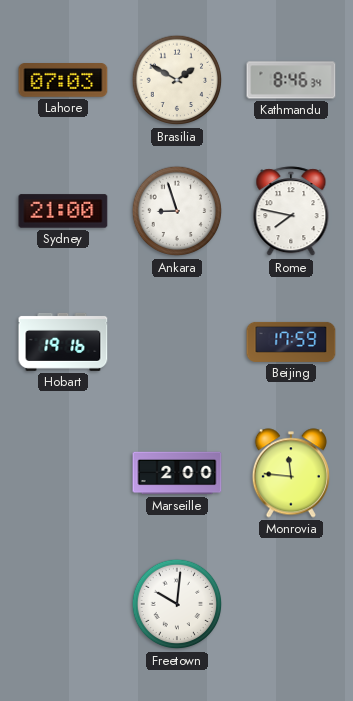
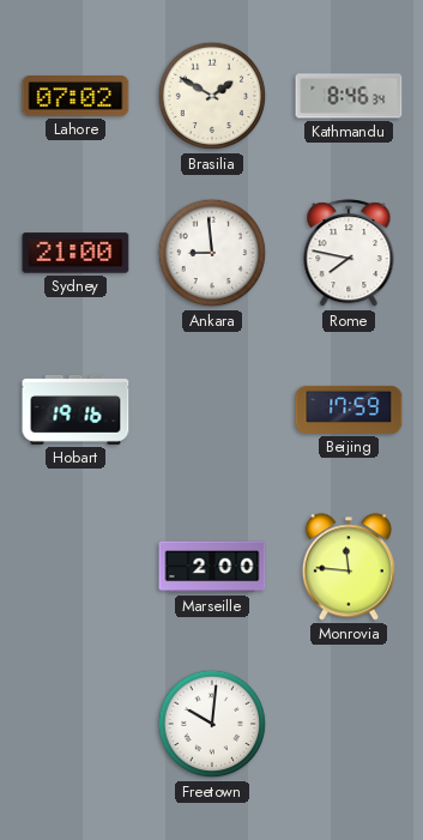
Lahore: 07:03 -> 07:02 (75, 97)
Ankara: 8:57 -> 8:59 (212, 253)
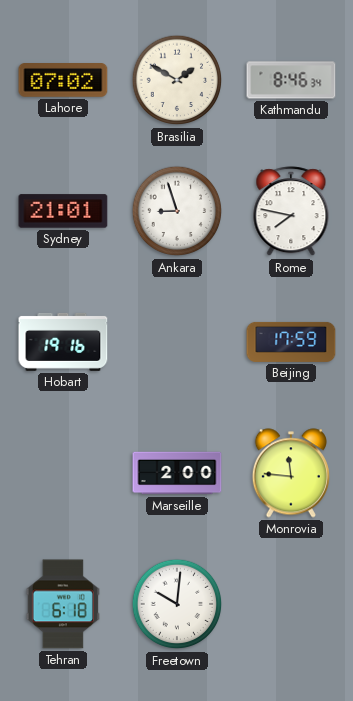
Sydney: 21:00 -> 21:01 (63, 211)
Ankara: 8:59 -> 8:57 (177, 211)
Tehran: none -> 6:18 (63, 604)
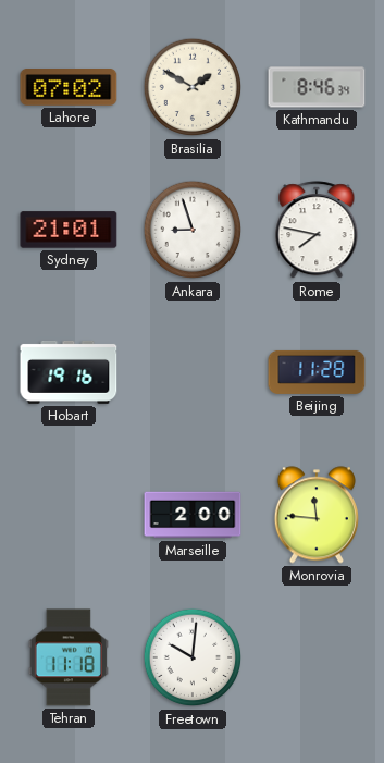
Beijing: 17:59 -> 11:28 (317, 372)
Tehran: 6:18 -> 11:18 (69, 657)
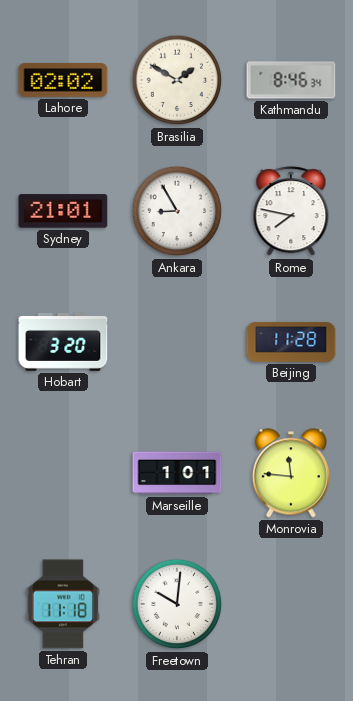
Lahore: 07:02 -> 02:02 (63, 81)
Ankara: 8:57 -> 8:55 (177, 211)
Hobart: 19:16 -> 3:20 (63, 342)
Marseille: 2:00 -> 1:01 (177, 473)
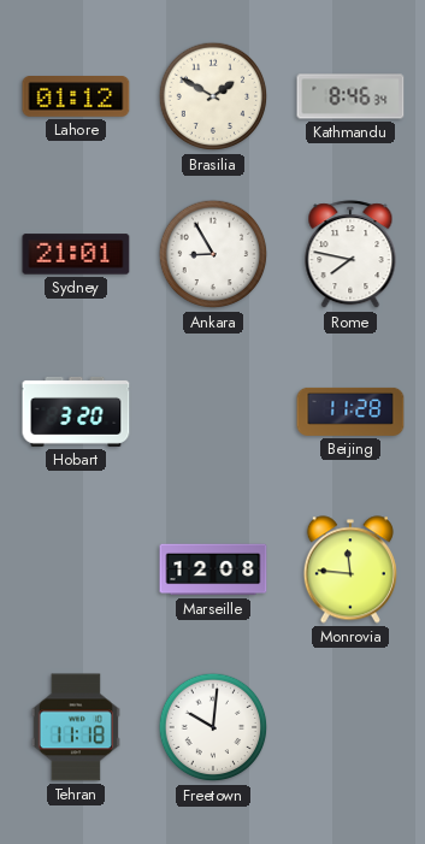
Lahore: 02:02 -> 01:12 (76, 98)
Marseille: 1:01 -> 12:08 (213, 569)
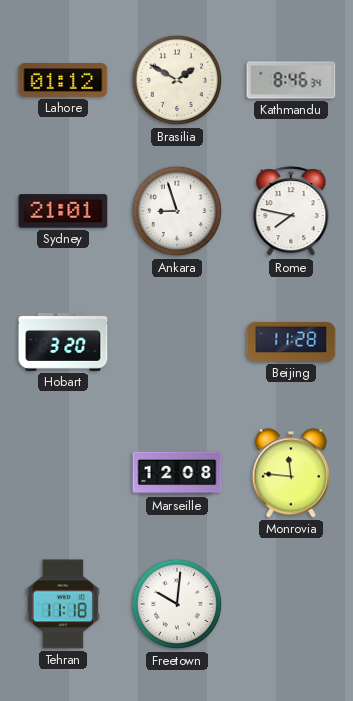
Ankara: 8:55 -> 8:57 (177, 211)
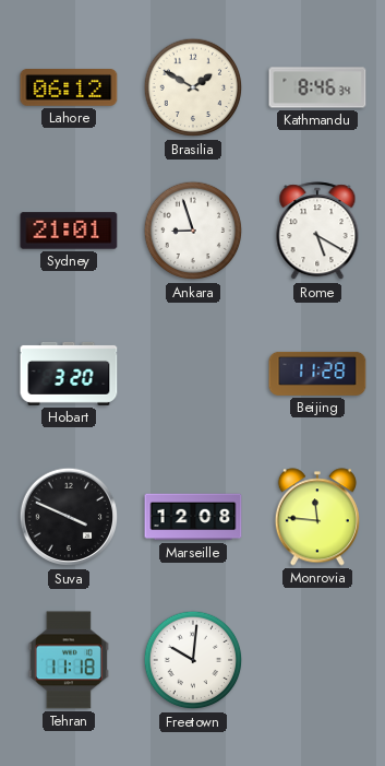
Lahore: 01:12 -> 06:12 (69, 89)
Rome: 7:47 -> 5:20 (317, 232)
Suva: none -> 3:49 (69, 517)
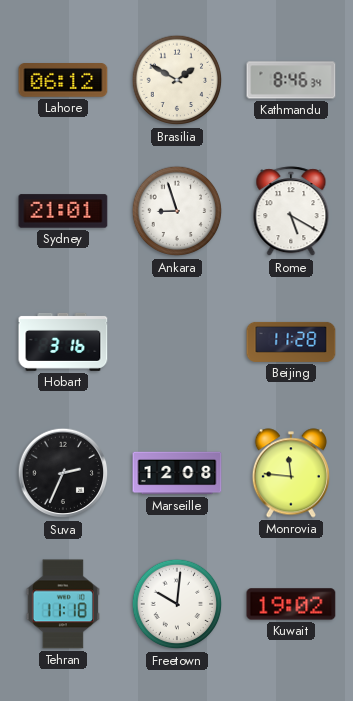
Hobart: 3:20 -> 3:16 (63, 342)
Suva: 3:49 -> 2:34 (63, 473)
Kuwait: none -> 19:02 (291, 604)
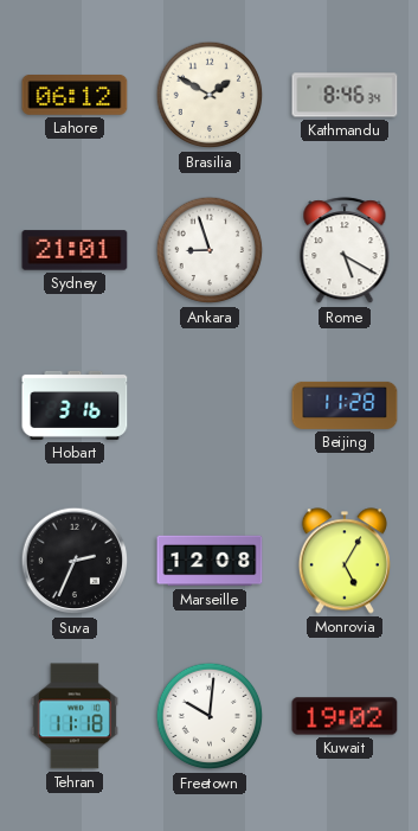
Monrovia: 11:46 -> 5:05 (345, 561)
